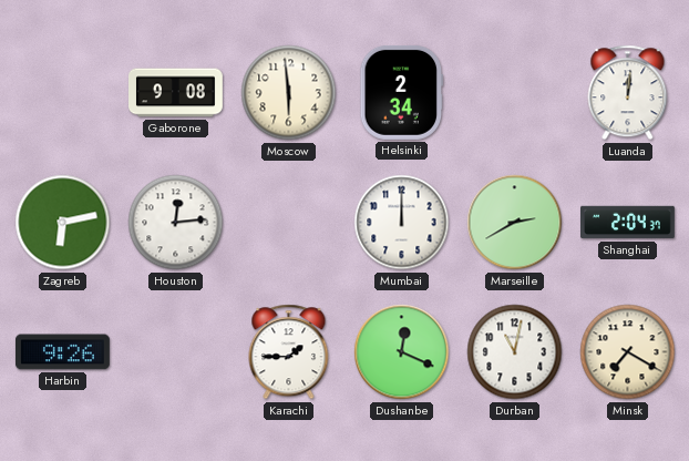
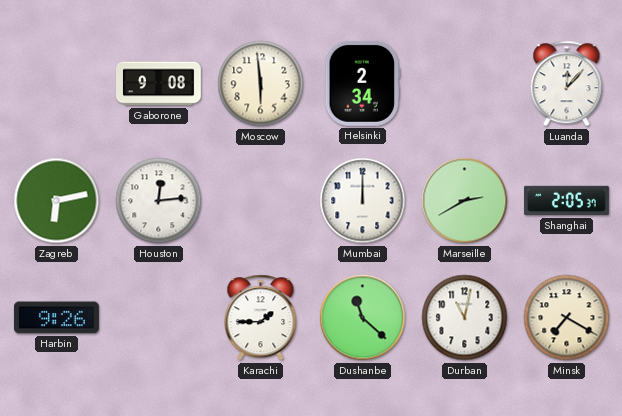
Luanda: 12:01 -> 12:07 (567, 84)
Shanghai: 2:04 -> 2:05 (567, 201)
Dushanbe: 12:19 -> 11:22 (363, 318)
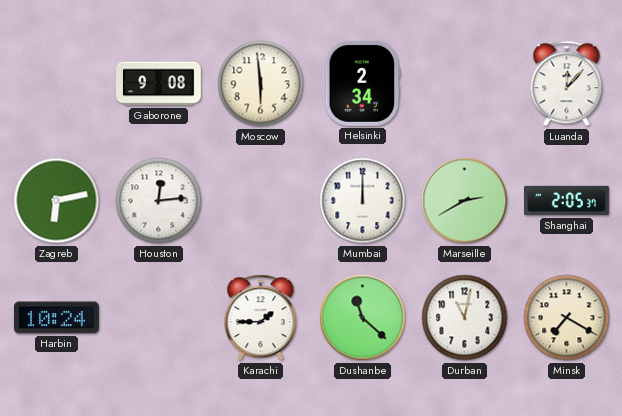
Harbin: 9:26 -> 10:24 (56, 318)
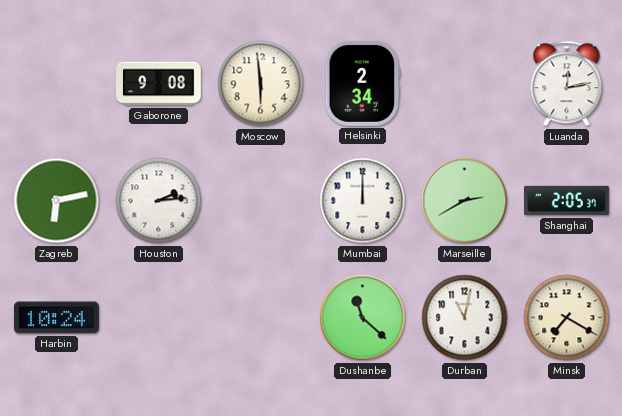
Luanda: 12:07 -> 12:13 (567, 84)
Houston: 12:14 -> 2:14 (159, 201)
Karachi: 1:45 -> none (261, 318)
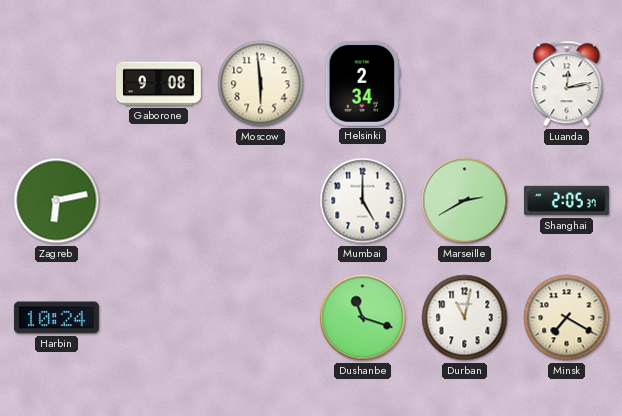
Houston: 2:14 -> none (159, 201)
Mumbai: 12:00 -> 5:00 (363, 201)
Dushanbe: 11:22 -> 11:18 (363, 318)
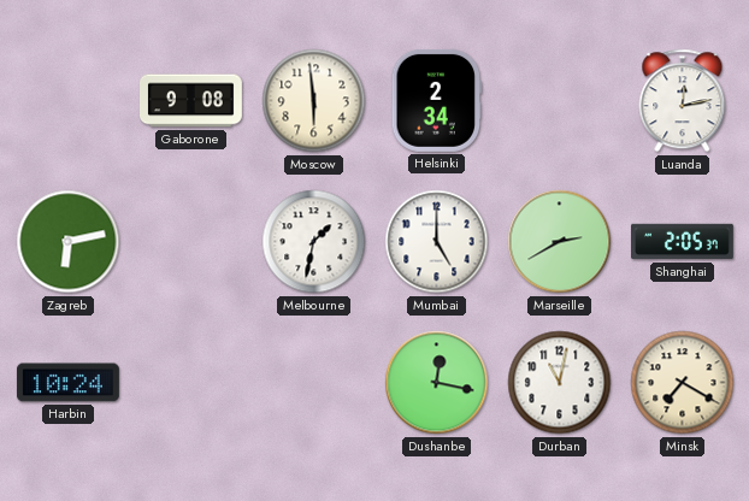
Melbourne: none -> 1:32 (314, 242)
Dushanbe: 11:18 -> 12:17 (437, 383)
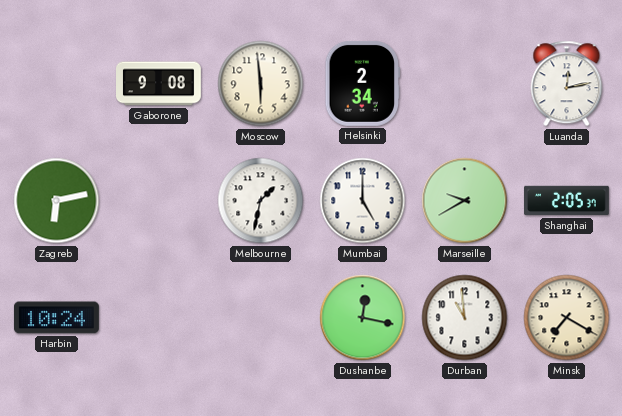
Marseille: 2:40 -> 9:40 (465, 201)
Durban: 11:02 -> 10:59 (465, 318)
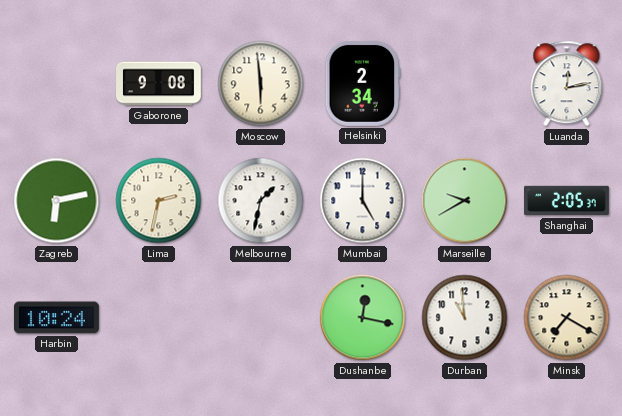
Lima: none -> 2:32 (159, 201)
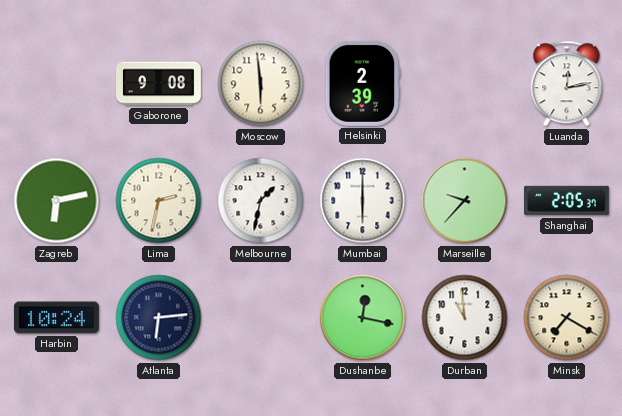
Helsinki: 2:34 -> 2:39 (363, 83)
Mumbai: 5:00 -> 6:00 (363, 201)
Marseille: 9:40 -> 9:37 (465, 201)
Atlanta: none -> 6:14 (159, 318)
